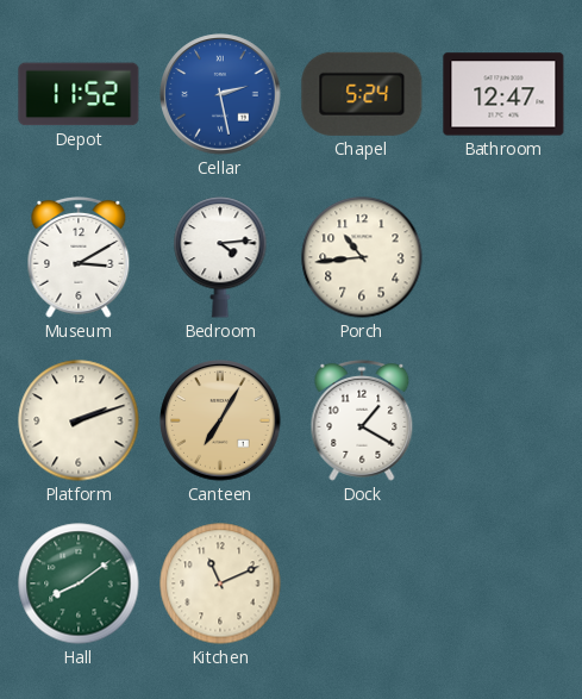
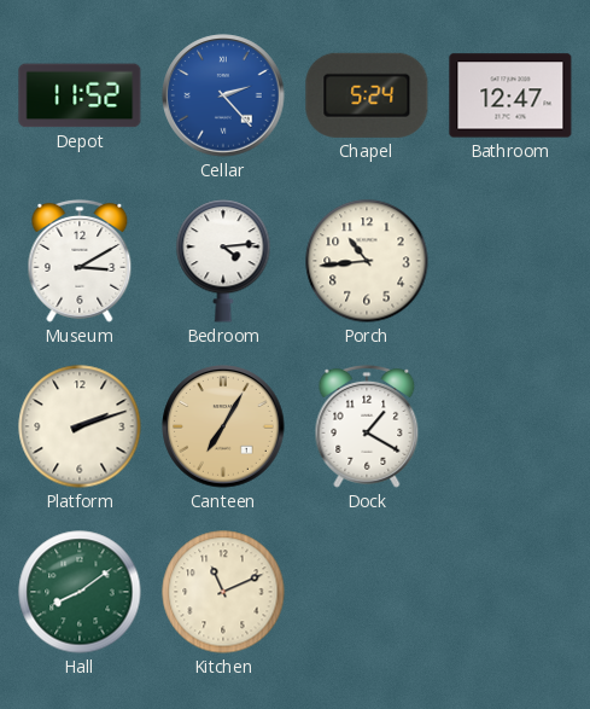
Cellar: 2:28 -> 2:23 (223, 95)
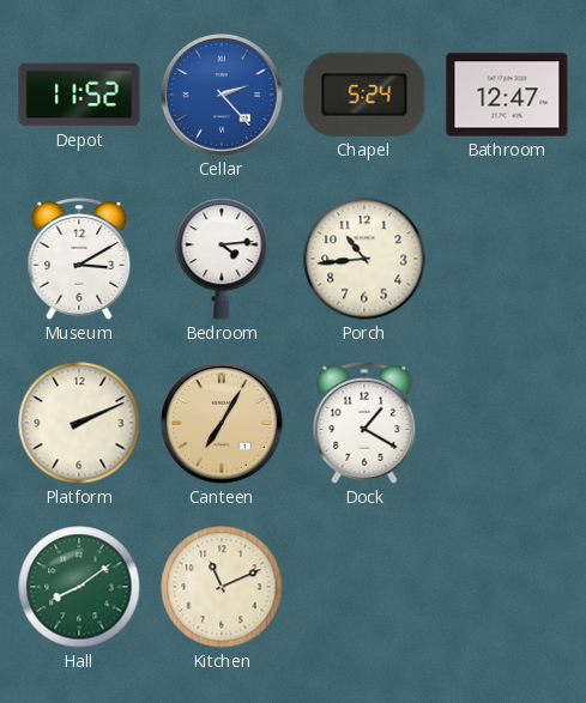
Platform: 2:12 -> 2:11 (79, 423)
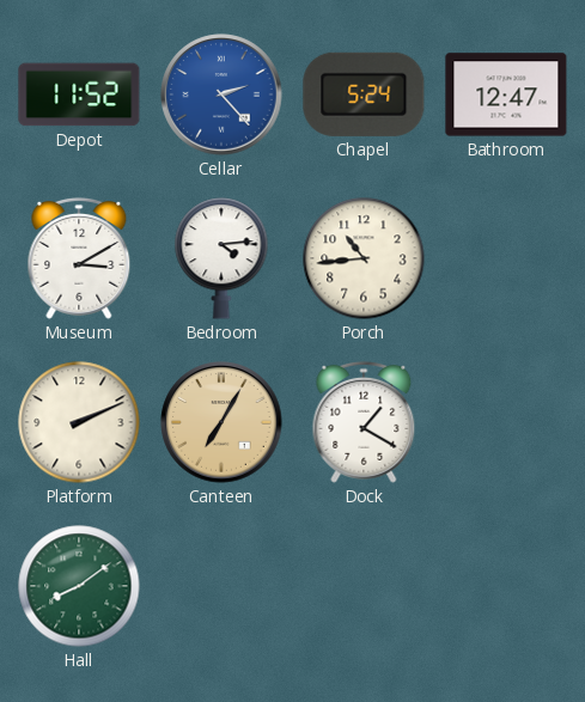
Kitchen: 11:11 -> none (222, 587)
